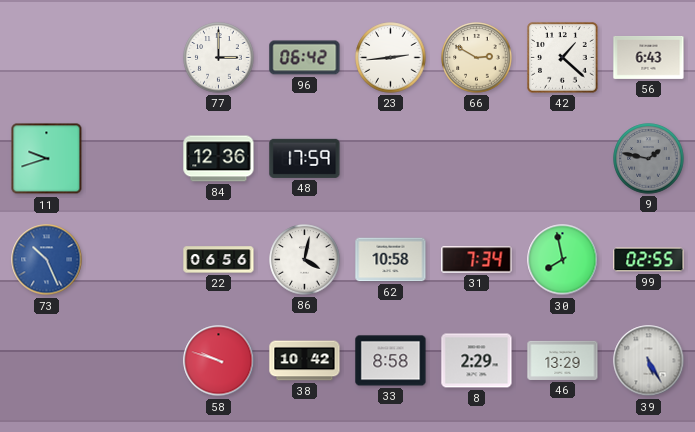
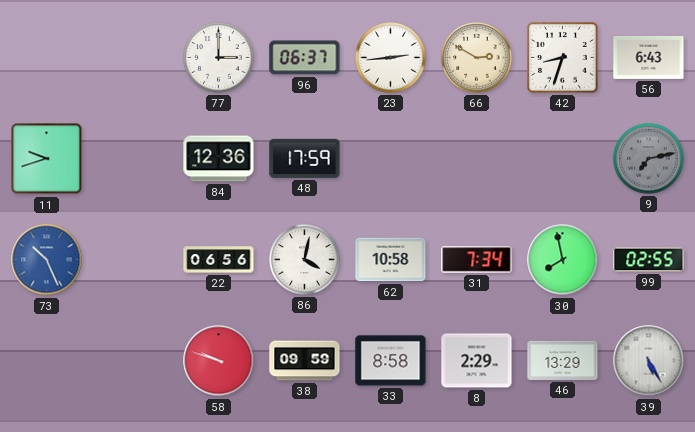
96: 06:42 -> 06:37 (305, 58)
42: 1:22 -> 8:33 (563, 58)
9: 1:47 -> 7:13 (649, 159)
38: 10:42 -> 09:59 (305, 361)
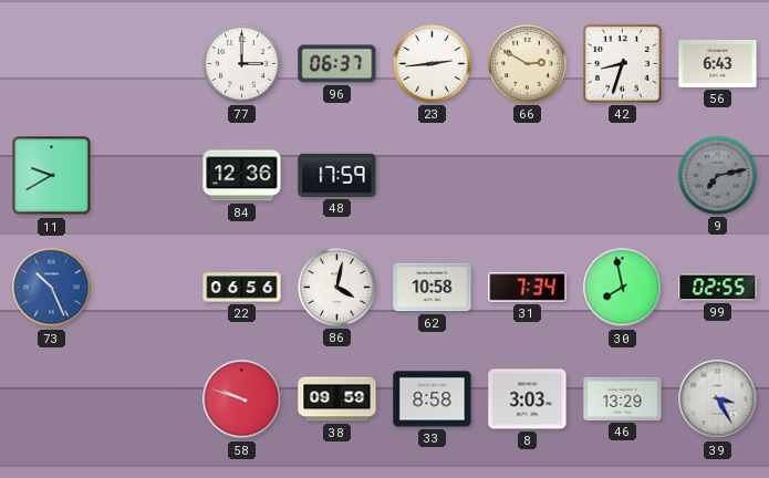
11: 9:42 -> 9:40 (52, 176)
8: 2:29 -> 3:03 (528, 399)
39: 5:25 -> 3:25 (718, 399)
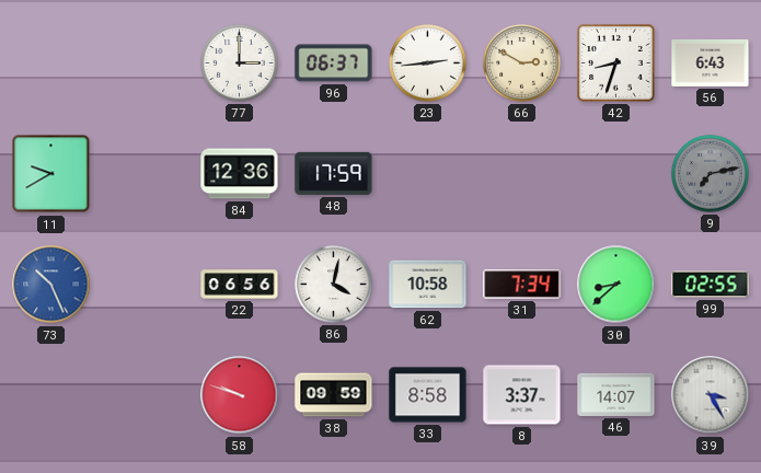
30: 7:58 -> 8:38 (616, 285)
8: 3:03 -> 3:37 (522, 395)
46: 13:29 -> 14:07 (616, 394)
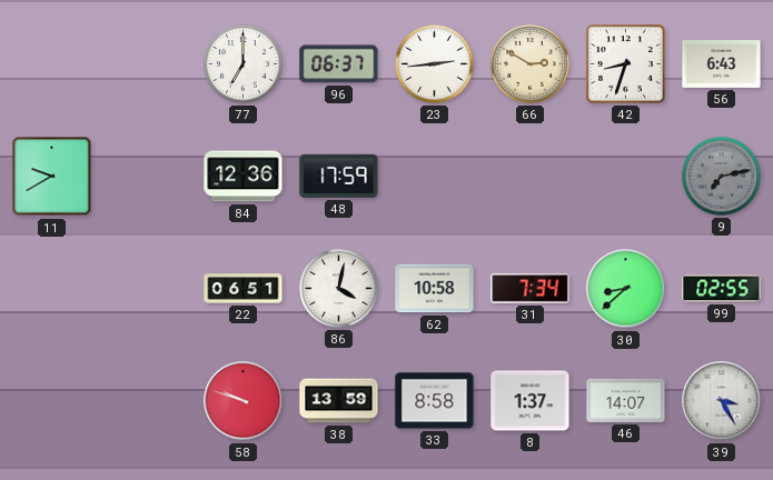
77: 3:00 -> 7:00 (244, 64)
73: 10:26 -> none (51, 285)
22: 06:56 -> 06:51 (244, 289)
38: 09:59 -> 13:59 (339, 401)
8: 3:37 -> 1:37 (531, 401)
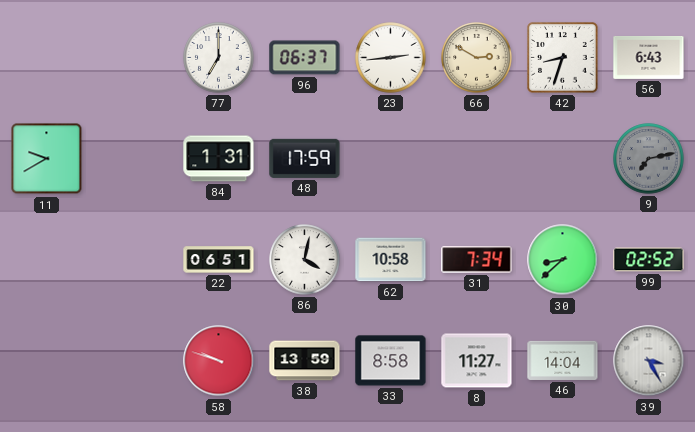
84: 12:36 -> 1:31 (219, 159)
99: 02:55 -> 02:52 (649, 260)
8: 1:37 -> 11:27 (477, 361)
46: 14:07 -> 14:04 (563, 360)
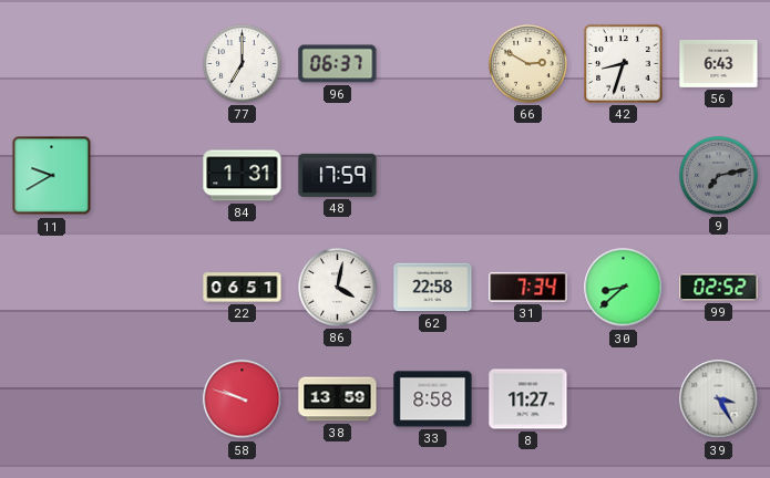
23: 2:44 -> none (391, 58)
62: 10:58 -> 22:58 (433, 288)
46: 14:04 -> none (563, 360)
